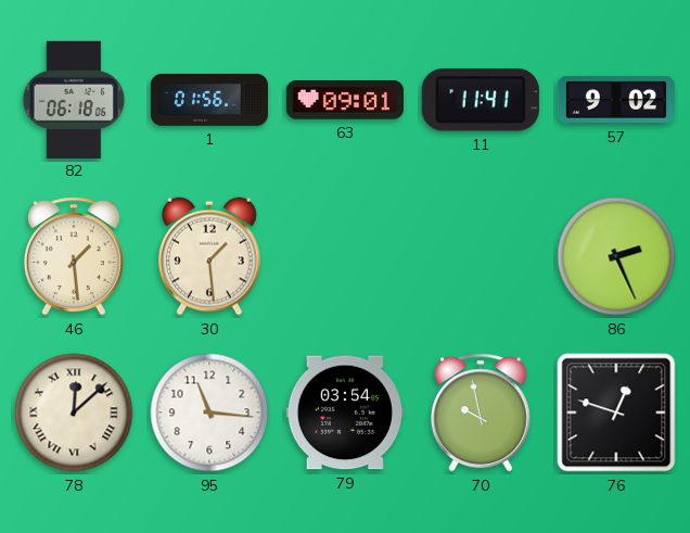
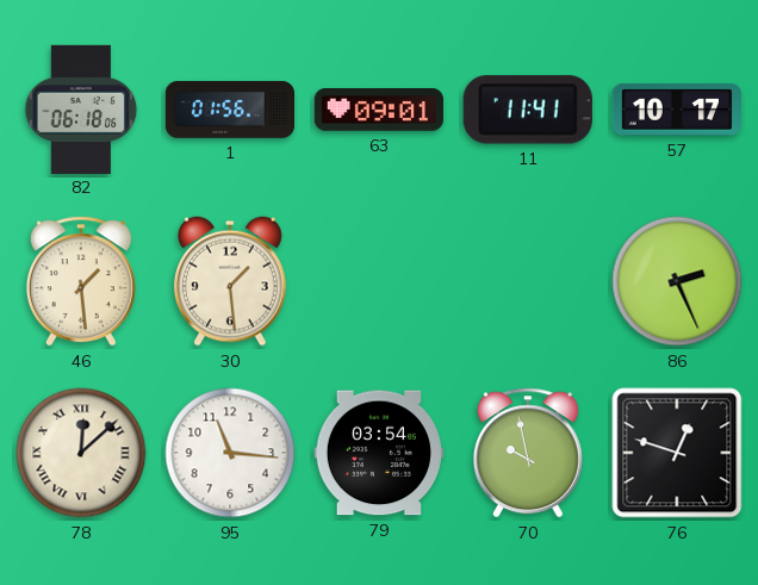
57: 9:02 -> 10:17 (676, 110)
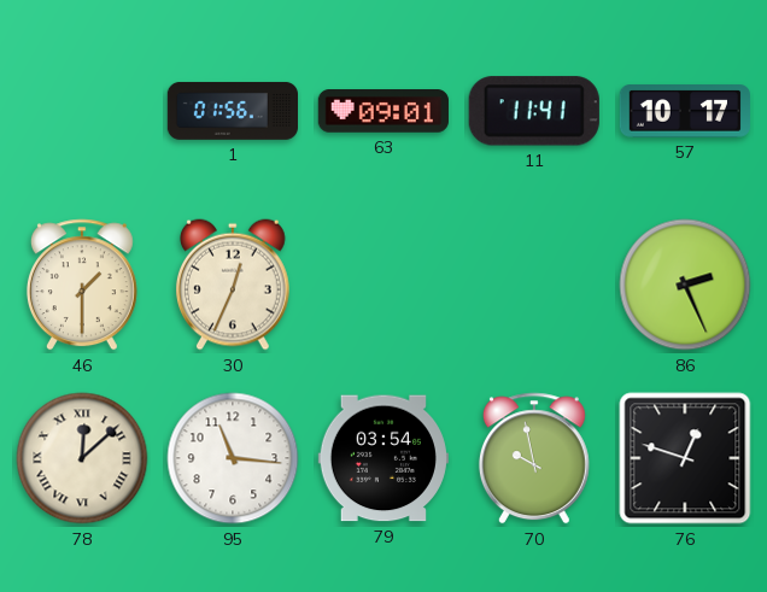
82: 06:18 -> none (81, 108)
46: 1:29 -> 1:30 (82, 285)
30: 1:29 -> 12:34 (233, 285)
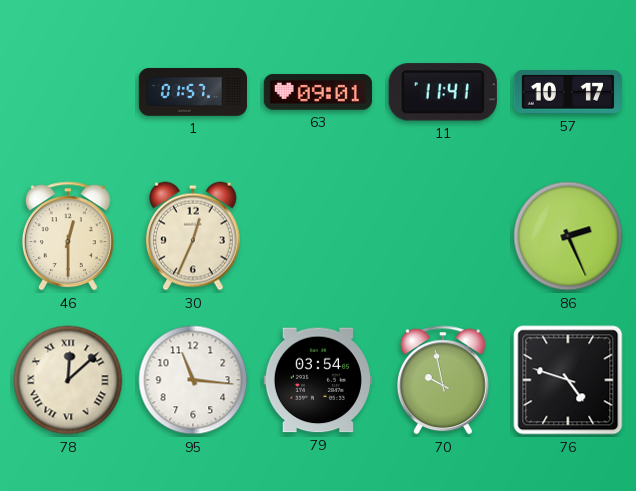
1: 01:56 -> 01:57 (192, 92)
46: 1:30 -> 12:30 (68, 236)
76: 12:48 -> 4:48 (568, 380)
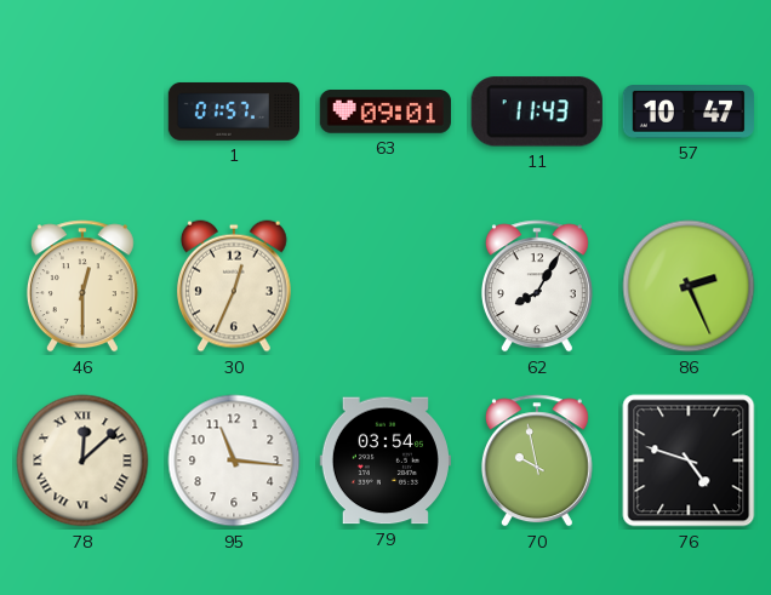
11: 11:41 -> 11:43 (537, 111)
57: 10:17 -> 10:47 (687, 111)
62: none -> 8:05 (537, 286)
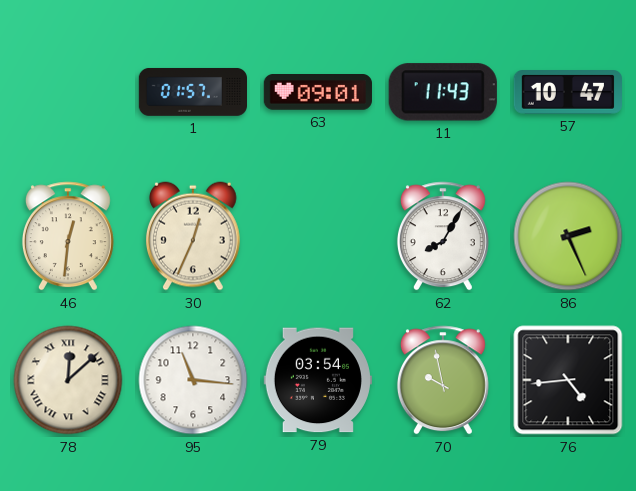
46: 12:30 -> 12:31 (68, 236)
76: 4:48 -> 4:44 (568, 380)
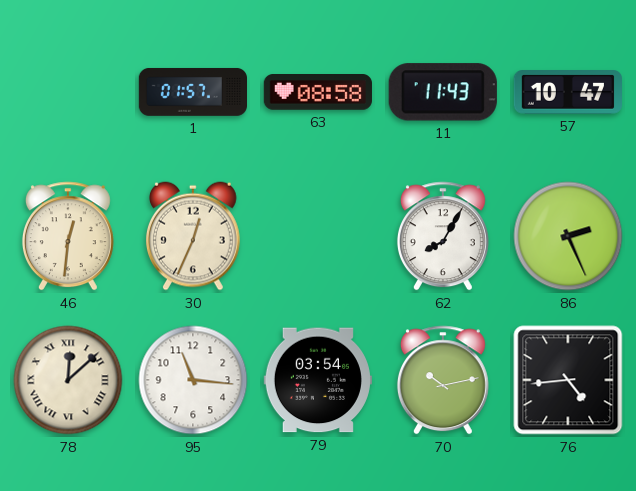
63: 09:01 -> 08:58 (318, 93)
70: 9:58 -> 10:13 (443, 380)
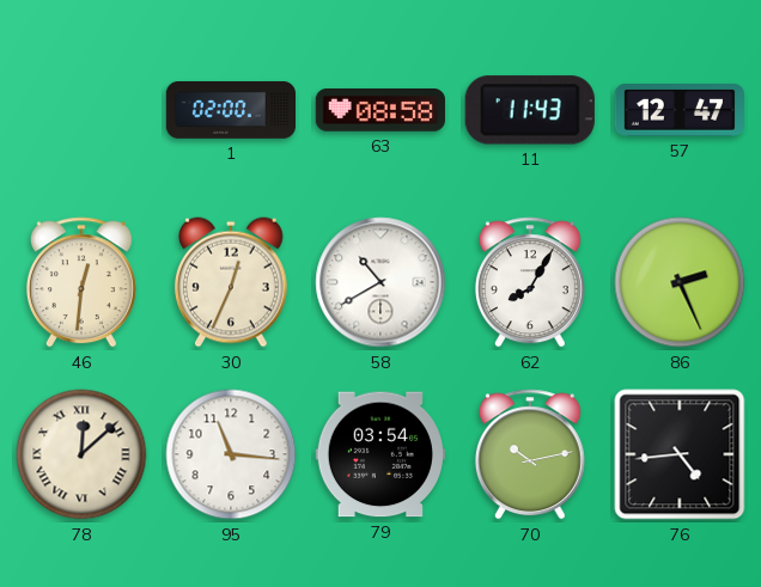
1: 01:57 -> 02:00 (230, 110)
57: 10:47 -> 12:47 (678, 110)
58: none -> 10:40 (380, 282)
